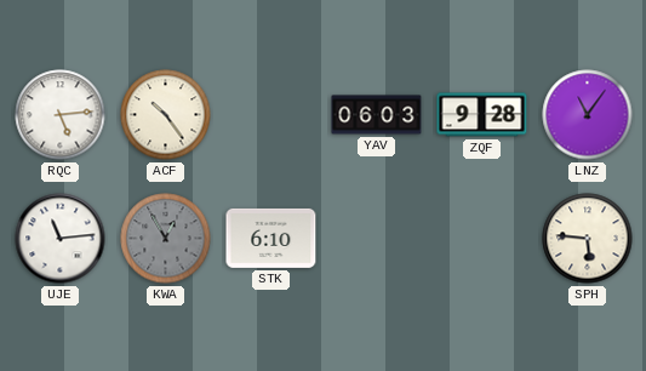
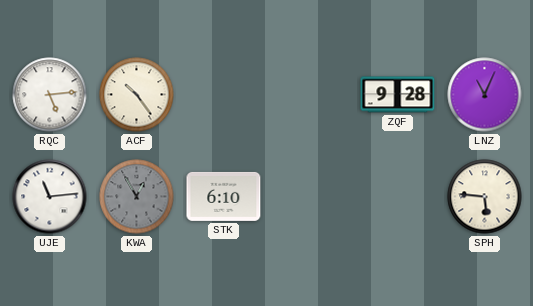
YAV: 06:03 -> none (377, 115)
LNZ: 11:06 -> 11:04 (485, 95)
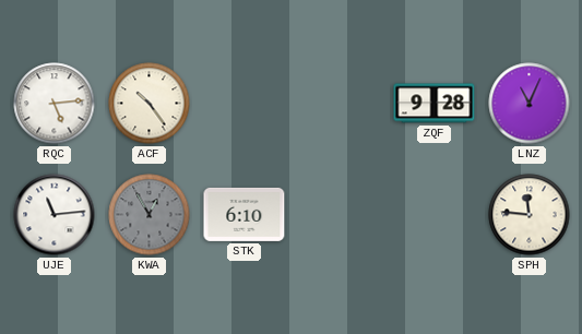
SPH: 5:46 -> 11:46 (530, 215)
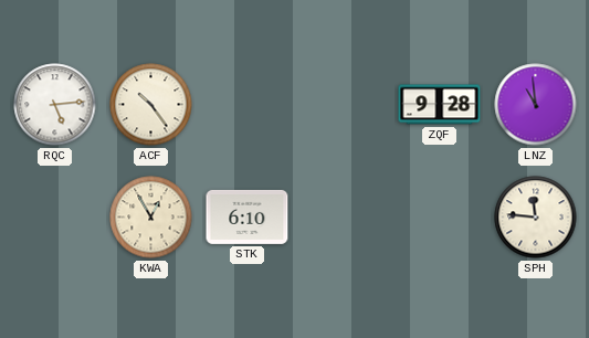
LNZ: 11:04 -> 10:59 (536, 105)
UJE: 11:14 -> none (55, 215)
KWA dial: grey -> cream (151, 218)
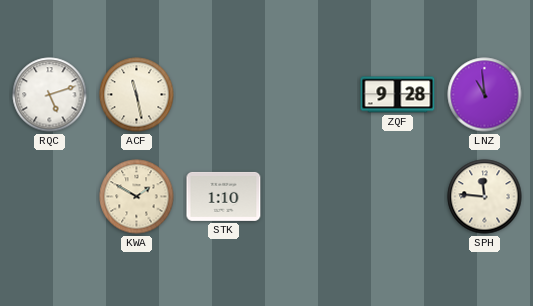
RQC: 5:14 -> 5:12 (50, 95)
ACF: 10:24 -> 11:28 (137, 95)
KWA: 12:55 -> 1:50 (137, 197)
STK: 6:10 -> 1:10 (224, 196)
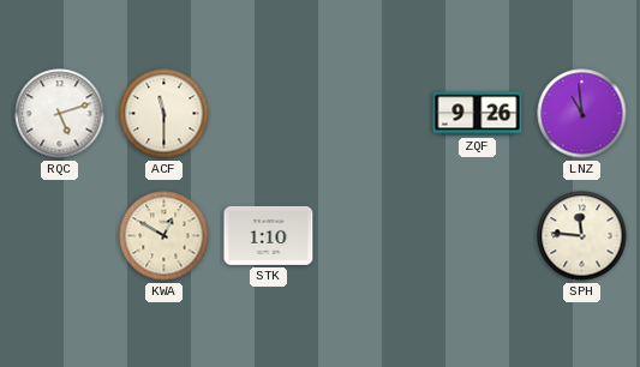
ACF: 11:28 -> 11:30 (165, 114)
ZQF: 9:28 -> 9:26 (478, 114)
KWA: 1:50 -> 12:50 (165, 236)
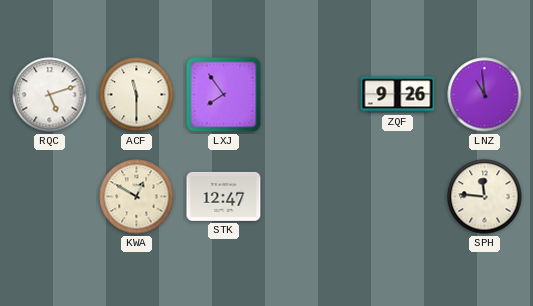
LXJ: none -> 7:54 (224, 95)
STK: 1:10 -> 12:47 (224, 196)
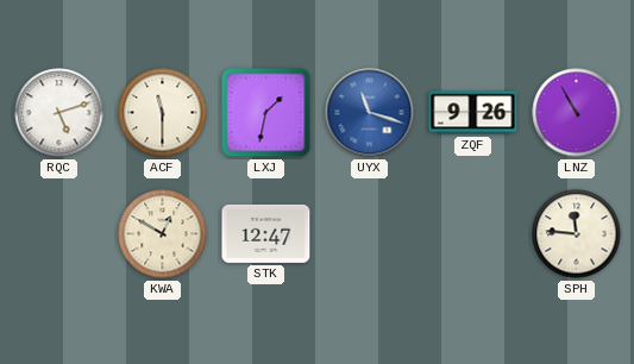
LXJ: 7:54 -> 1:32 (266, 113)
UYX: none -> 11:18 (370, 113)
LNZ: 10:59 -> 10:55 (577, 113)
